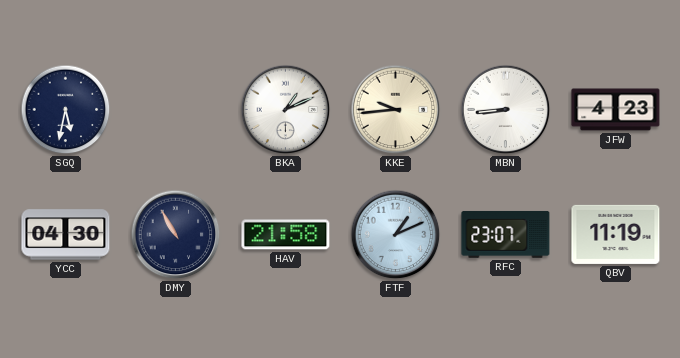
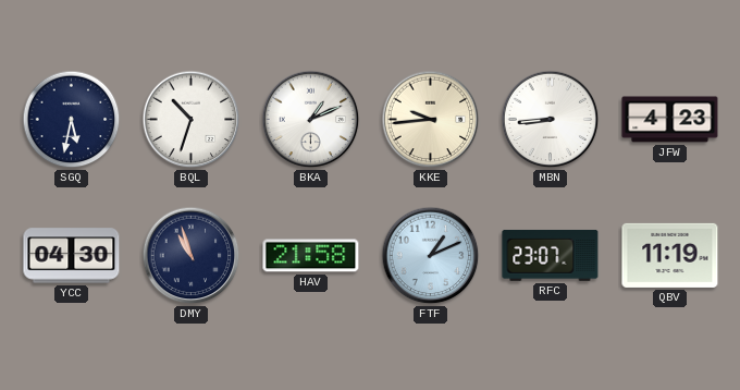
BQL: none -> 10:33 (192, 120)
DMY: 10:55 -> 10:57 (192, 256)
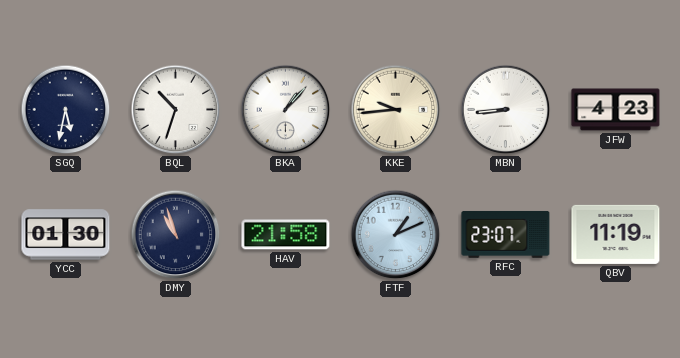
BKA: 1:11 -> 1:07 (286, 110)
YCC: 04:30 -> 01:30 (66, 235)
